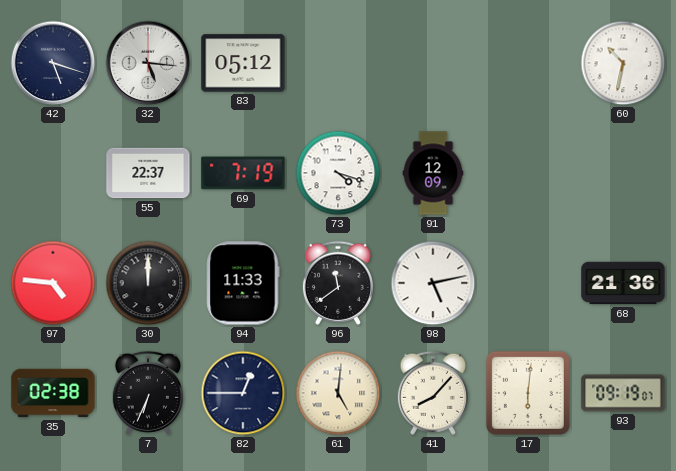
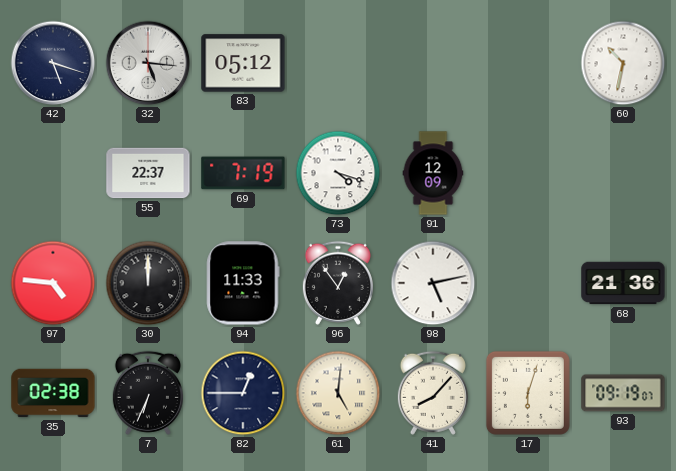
96: 11:39 -> 12:54 (338, 283)
17: 6:01 -> 6:03 (528, 393)
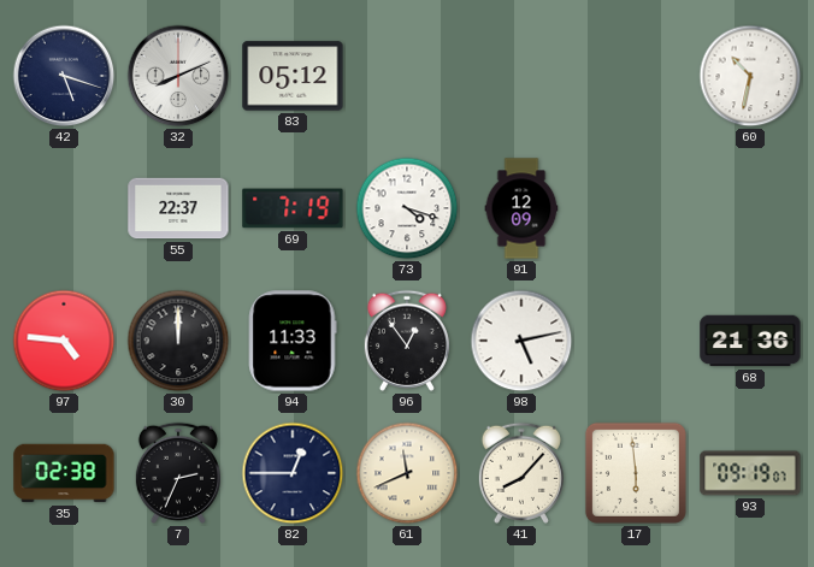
32: 5:16 -> 8:11 (178, 76)
7: 6:34 -> 2:34 (178, 473)
61: 5:01 -> 11:41 (407, 473)
17: 6:03 -> 5:59 (636, 473)
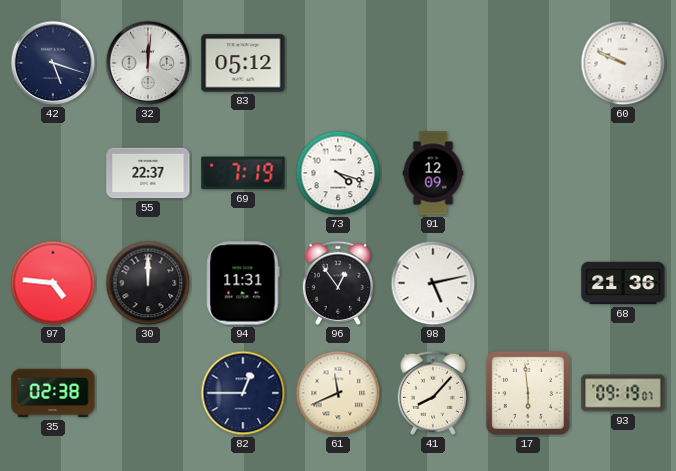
32: 8:11 -> 12:01 (148, 63)
60: 10:32 -> 9:49 (623, 63)
94: 11:33 -> 11:31 (243, 283)
7: 2:34 -> none (178, 473)
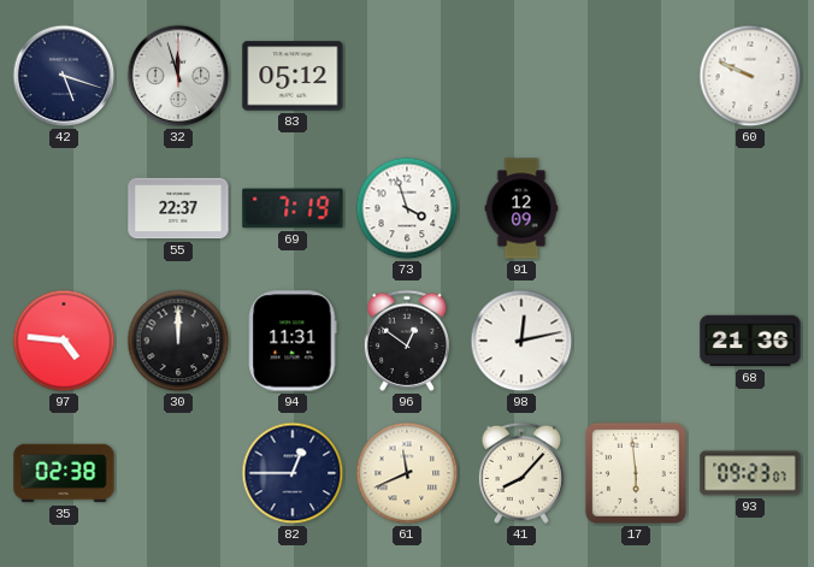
32: 12:01 -> 11:57 (178, 76)
73: 4:18 -> 3:57 (407, 208)
96: 12:54 -> 12:51 (407, 341)
98: 5:13 -> 12:13 (521, 341)
93: 09:19 -> 09:23 (750, 473)
